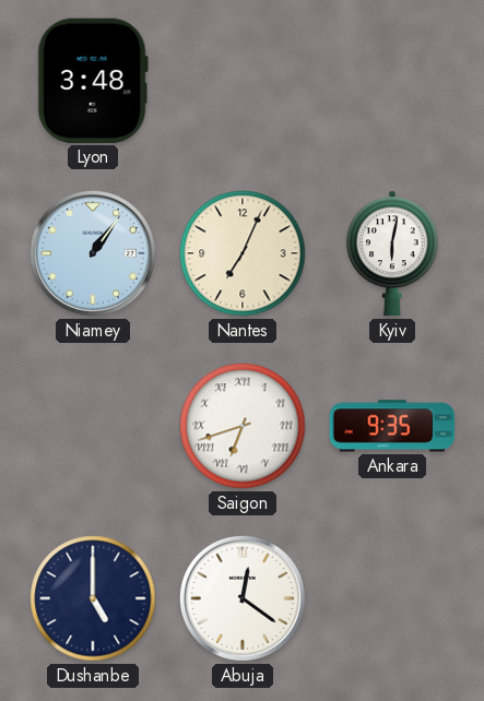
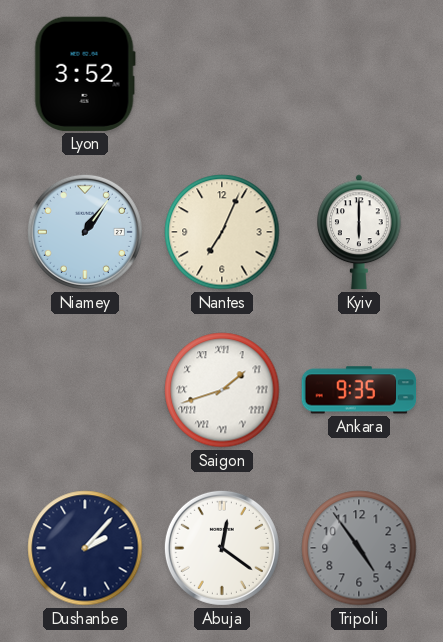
Lyon: 3:48 -> 3:52 (85, 74)
Kyiv: 6:02 -> 6:00 (359, 232)
Saigon: 6:42 -> 1:42 (222, 390)
Dushanbe: 5:00 -> 2:07 (85, 548)
Tripoli: none -> 4:54 (359, 548)
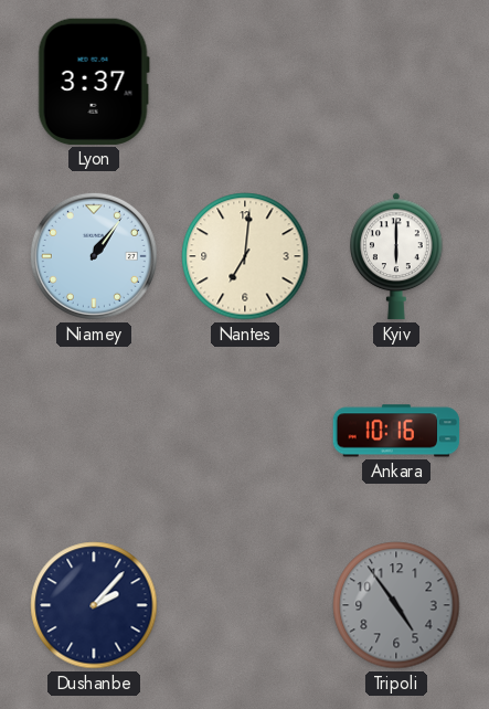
Lyon: 3:52 -> 3:37 (94, 82)
Nantes: 7:04 -> 7:01 (245, 256)
Saigon: 1:42 -> none (222, 390)
Ankara: 9:35 -> 10:16 (396, 431)
Abuja: 12:21 -> none (222, 548)
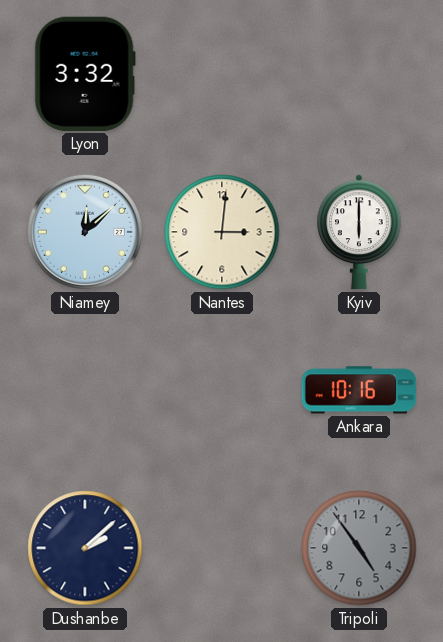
Lyon: 3:37 -> 3:32 (85, 74)
Niamey: 1:06 -> 12:08 (85, 232)
Nantes: 7:01 -> 3:01 (222, 232)
Dushanbe: 2:07 -> 2:08 (85, 548)
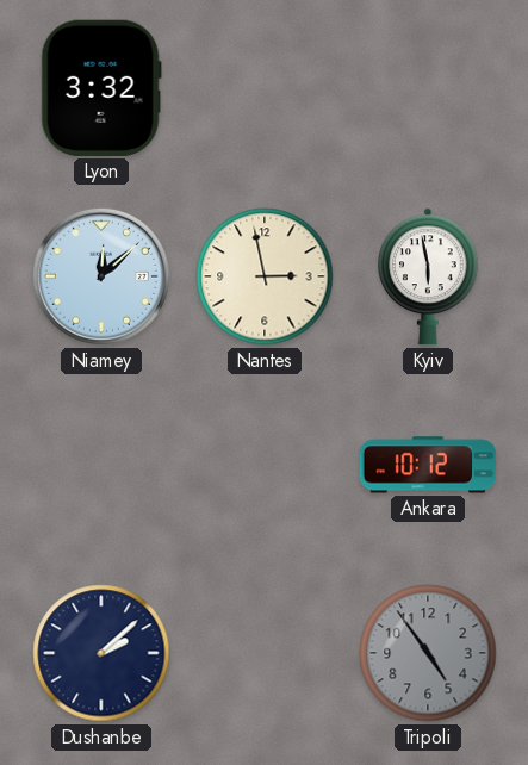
Nantes: 3:01 -> 2:58 (265, 276)
Kyiv: 6:00 -> 5:58 (428, 276)
Ankara: 10:16 -> 10:12 (428, 465)
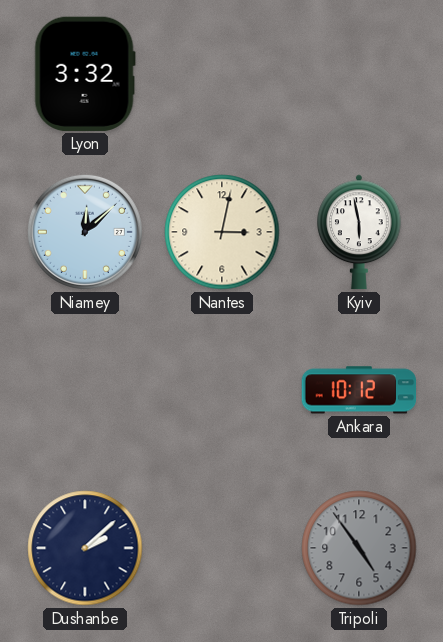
Nantes: 2:58 -> 3:02 (222, 232)
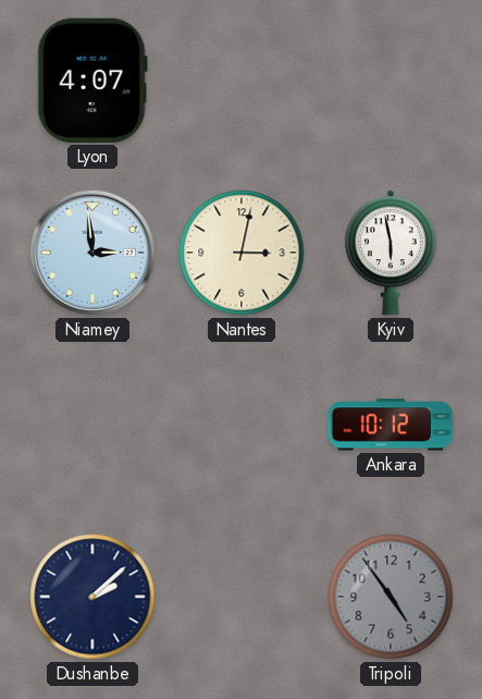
Lyon: 3:32 -> 4:07 (92, 81)
Niamey: 12:08 -> 2:59 (92, 253)
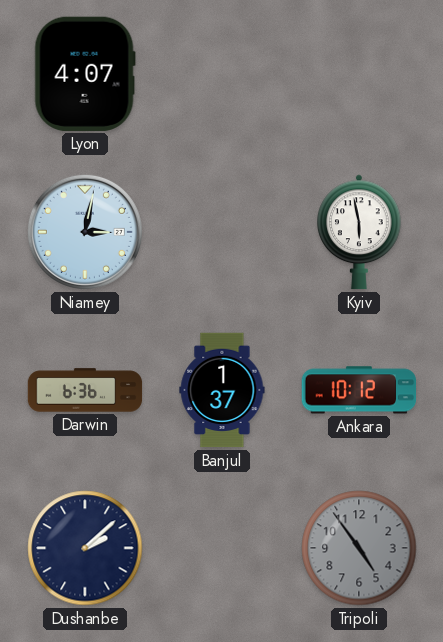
Niamey: 2:59 -> 3:02 (85, 232)
Nantes: 3:02 -> none (242, 253)
Darwin: none -> 6:36 (85, 390)
Banjul: none -> 1:37 (222, 390)
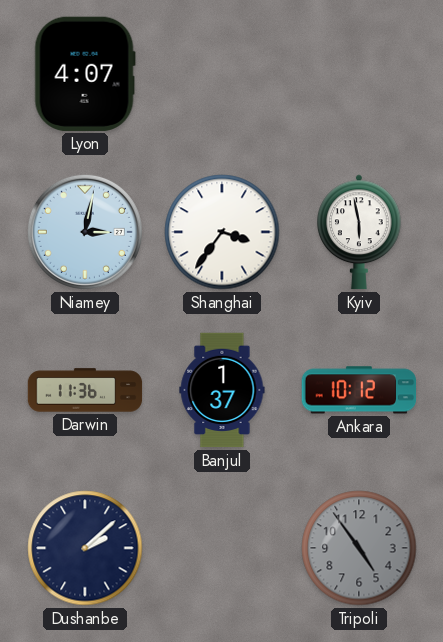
Shanghai: none -> 3:36 (222, 232)
Darwin: 6:36 -> 11:36 (85, 390)
